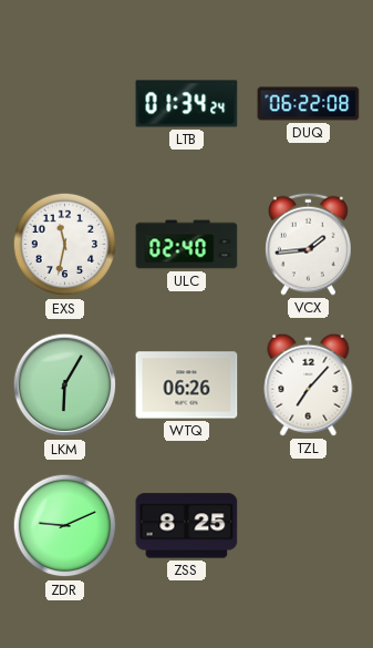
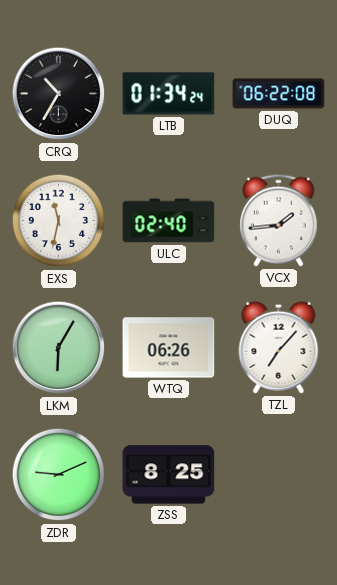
CRQ: none -> 10:35 (59, 94)
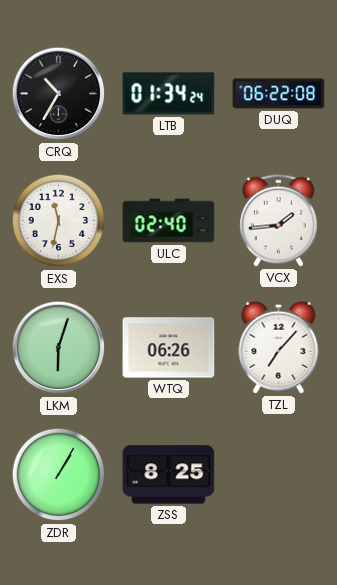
LKM: 6:05 -> 6:03 (59, 348)
ZDR: 9:11 -> 1:05 (59, 475)
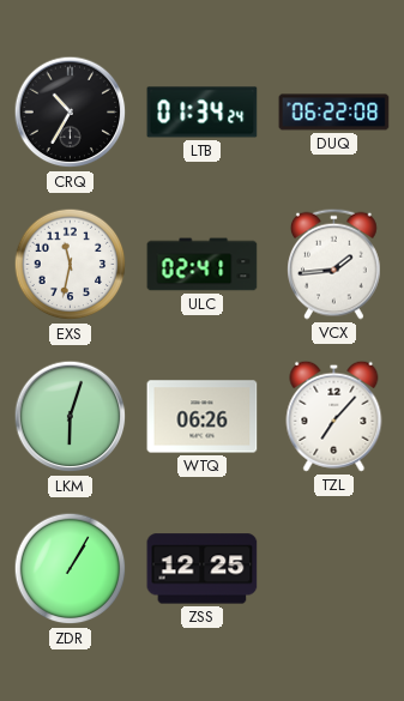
ULC: 02:40 -> 02:41 (203, 265)
ZSS: 8:25 -> 12:25 (203, 569)
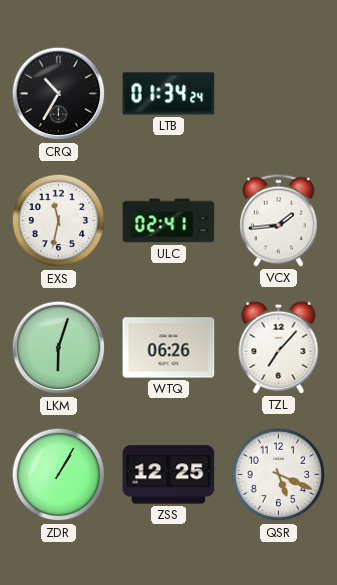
DUQ: 06:22 -> none (334, 113)
QSR: none -> 5:19 (279, 475)
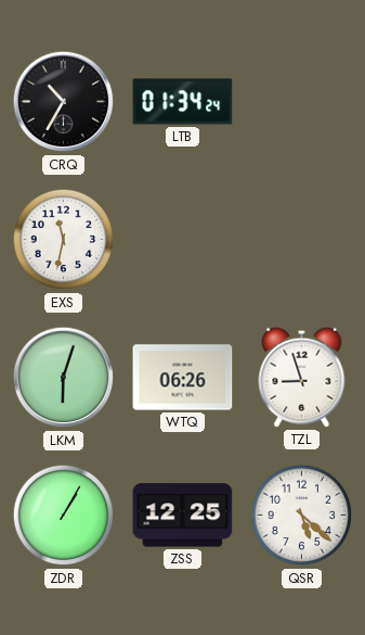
ULC: 02:41 -> none (169, 221)
VCX: 1:44 -> none (279, 220)
TZL: 7:07 -> 8:57 (302, 377)
QSR: 5:19 -> 5:22 (302, 516)
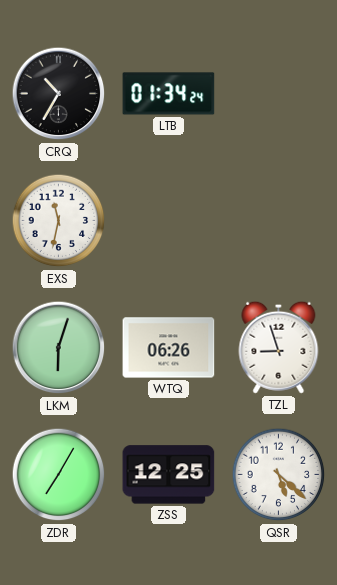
ZDR: 1:05 -> 7:05 (59, 475)
